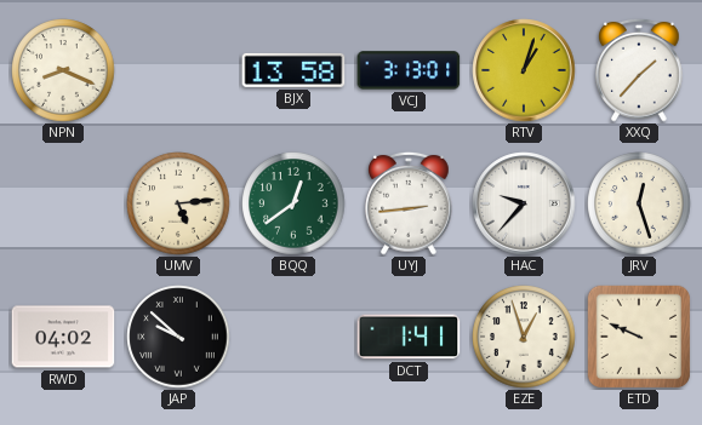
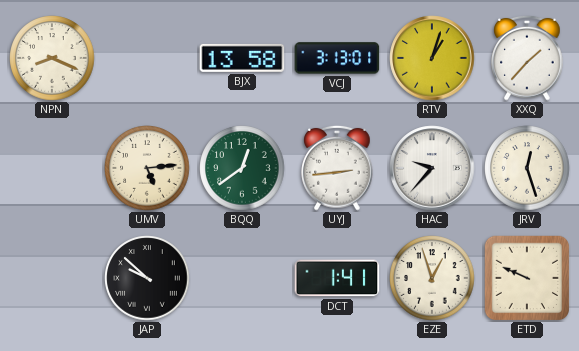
RWD: 04:02 -> none (63, 337)
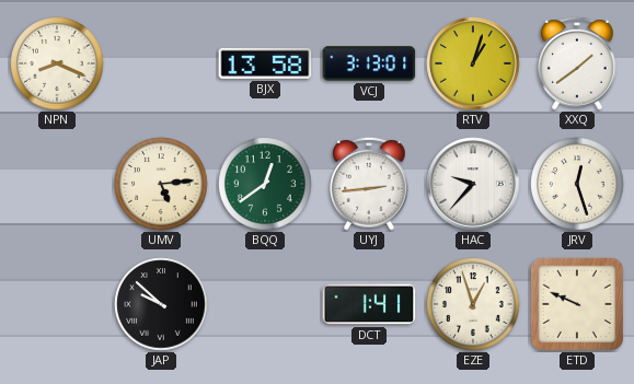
XXQ: 1:37 -> 1:39 (577, 63)
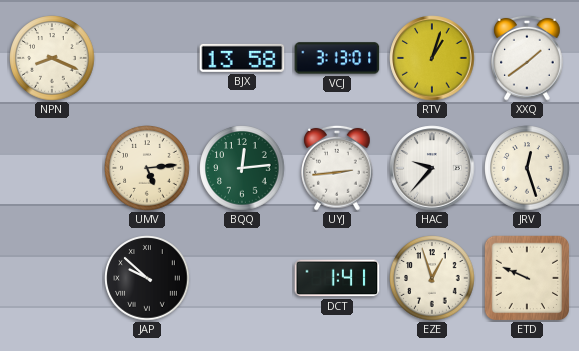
BQQ: 12:39 -> 12:14 (242, 168)
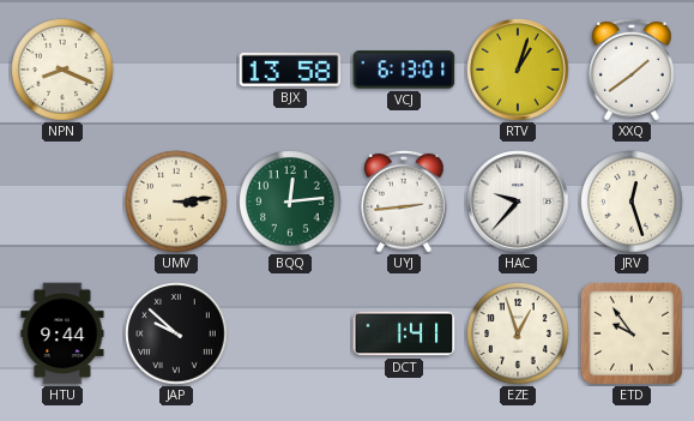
VCJ: 3:13 -> 6:13 (404, 70)
UMV: 5:14 -> 3:14 (176, 202)
HTU: none -> 9:44 (62, 333)
ETD: 9:49 -> 9:54 (632, 333)
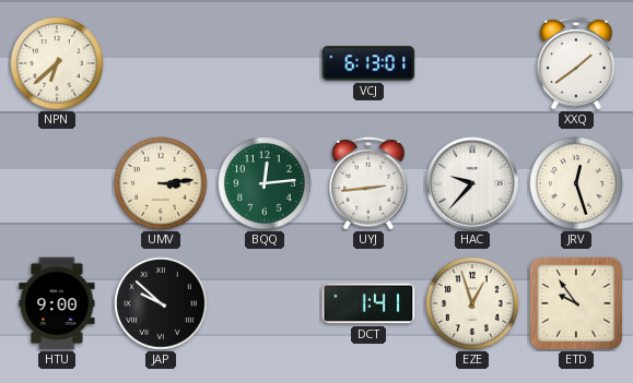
NPN: 8:19 -> 6:38 (57, 63)
BJX: 13:58 -> none (290, 70)
RTV: 1:03 -> none (518, 70)
HTU: 9:44 -> 9:00 (57, 303)
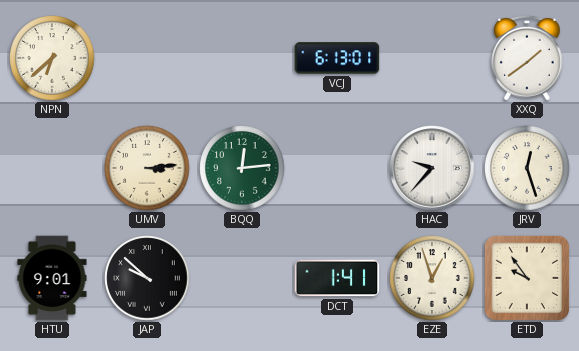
UYJ: 2:44 -> none (368, 183)
HTU: 9:00 -> 9:01 (52, 278)
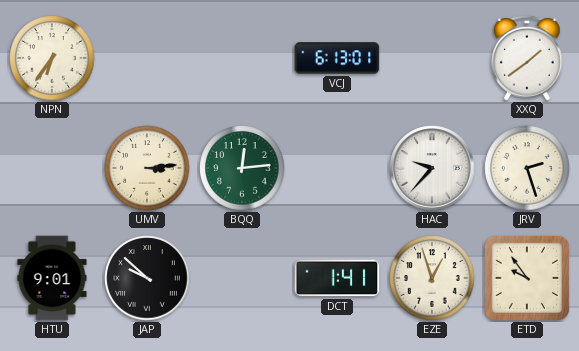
NPN: 6:38 -> 6:36 (52, 58)
JRV: 12:27 -> 2:27 (527, 168)
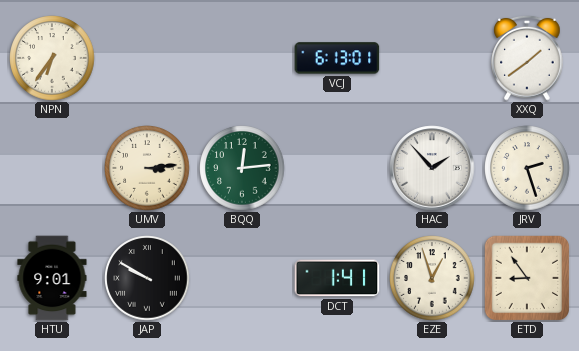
HAC: 9:37 -> 1:53 (432, 168)
JAP: 9:52 -> 9:50 (147, 278)
ETD: 9:54 -> 8:54 (527, 278)
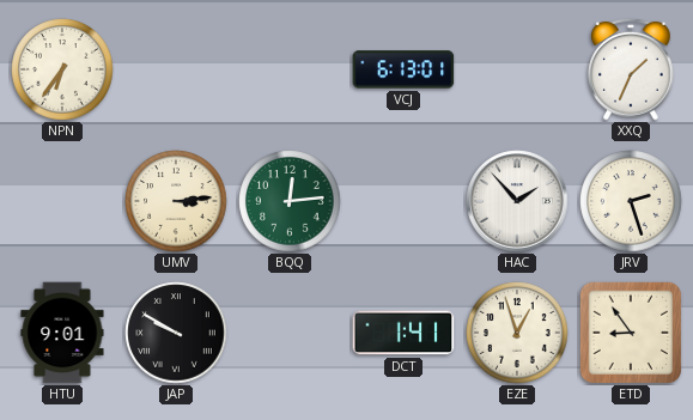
XXQ: 1:39 -> 1:34 (631, 69)
